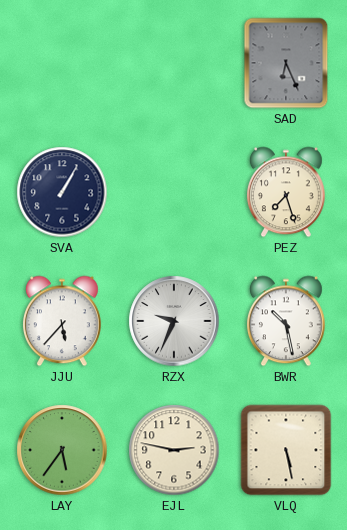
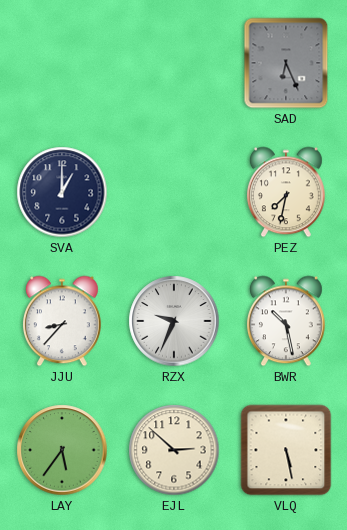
SVA: 1:05 -> 1:00 (62, 192)
PEZ: 7:27 -> 7:32 (286, 192)
JJU: 5:37 -> 8:37 (62, 321)
EJL: 2:47 -> 2:52 (174, 450)
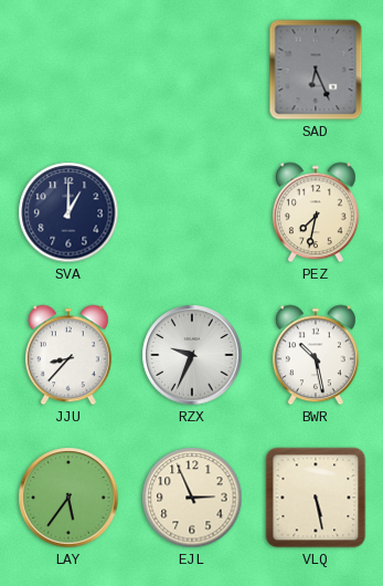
EJL: 2:52 -> 2:56 (192, 498)
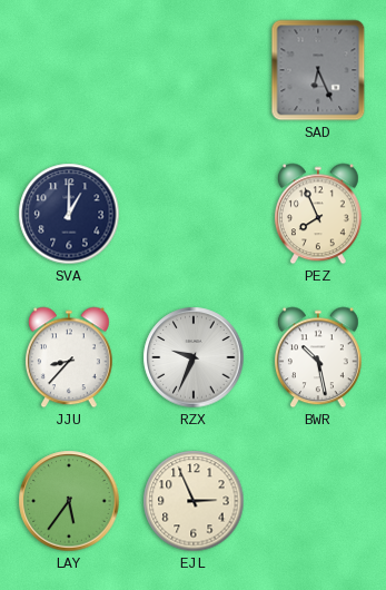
PEZ: 7:32 -> 7:56 (318, 214)
VLQ: 5:28 -> none (316, 498)
